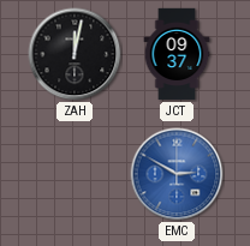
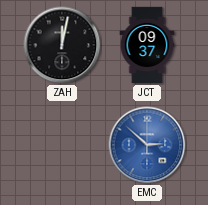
EMC: 2:50 -> 2:52 (147, 145)
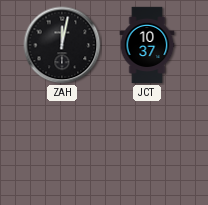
JCT: 09:37 -> 10:37 (147, 45)
EMC: 2:52 -> none (147, 145)
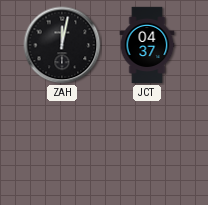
JCT: 10:37 -> 04:37 (147, 45)
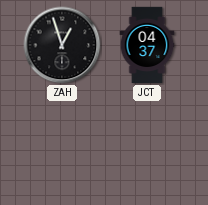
ZAH: 12:02 -> 12:57 (62, 45)
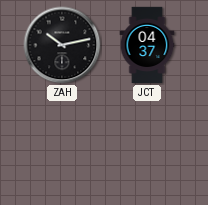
ZAH: 12:57 -> 10:13 (62, 45)
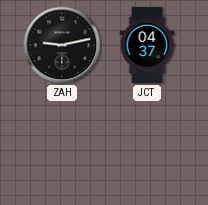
ZAH: 10:13 -> 9:13 (62, 45)
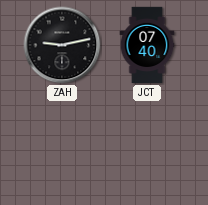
JCT: 04:37 -> 07:40 (147, 45)
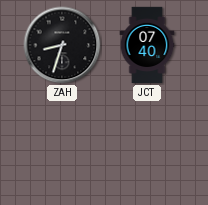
ZAH: 9:13 -> 8:33 (62, 45)
